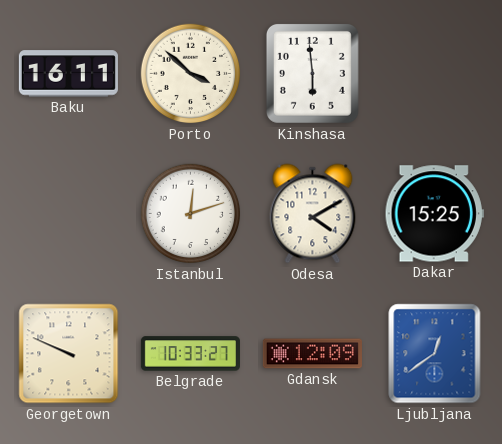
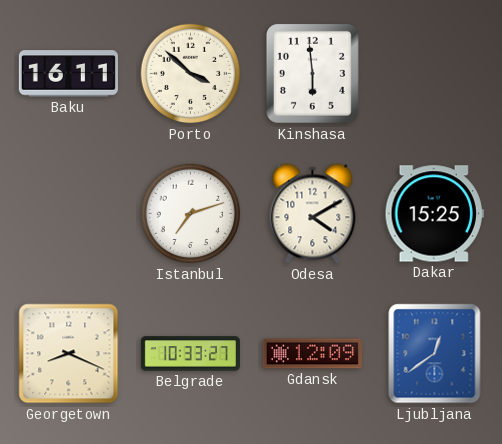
Istanbul: 12:12 -> 7:12 (191, 214)
Georgetown: 9:49 -> 8:19 (69, 354)
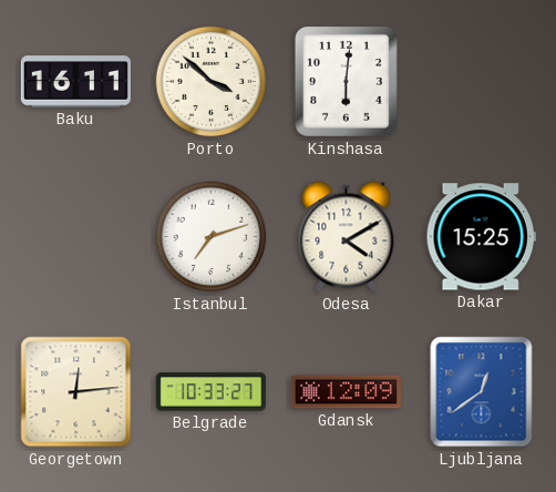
Kinshasa: 5:59 -> 6:01 (346, 81)
Georgetown: 8:19 -> 12:14 (76, 392)
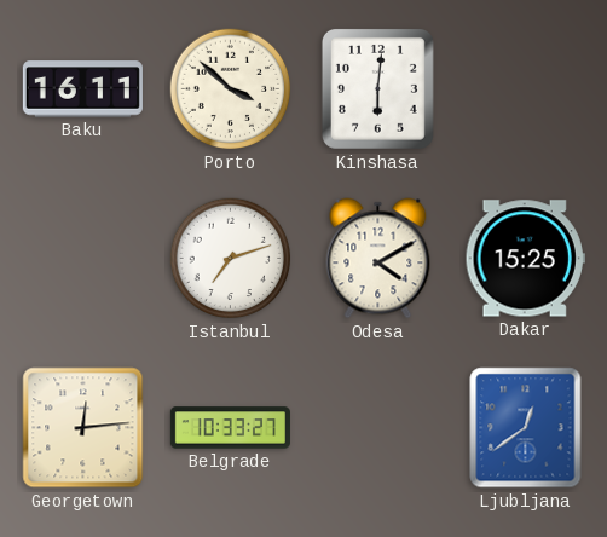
Gdansk: 12:09 -> none (346, 392)
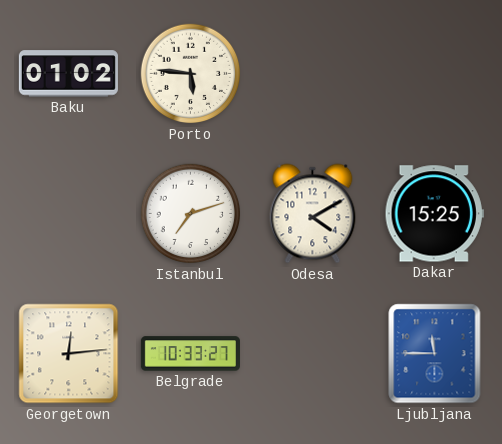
Baku: 16:11 -> 01:02 (68, 74)
Porto: 3:52 -> 5:46 (191, 74)
Kinshasa: 6:01 -> none (377, 88)
Ljubljana: 12:39 -> 11:45 (435, 354)
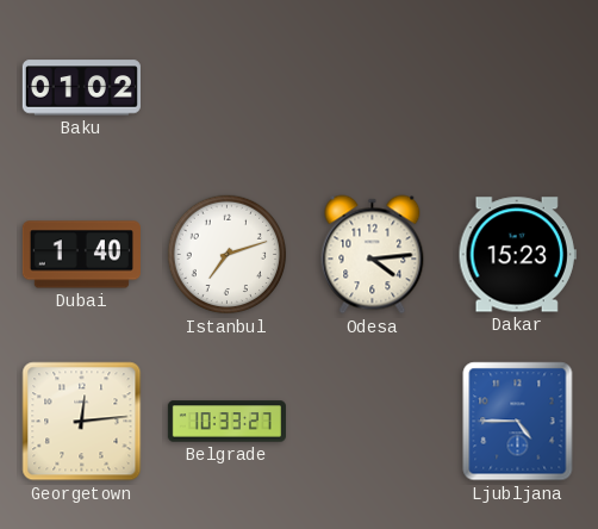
Porto: 5:46 -> none (191, 74)
Dubai: none -> 1:40 (81, 255)
Odesa: 4:10 -> 4:14 (373, 255)
Dakar: 15:25 -> 15:23 (517, 255)
Ljubljana: 11:45 -> 4:45 (518, 422)
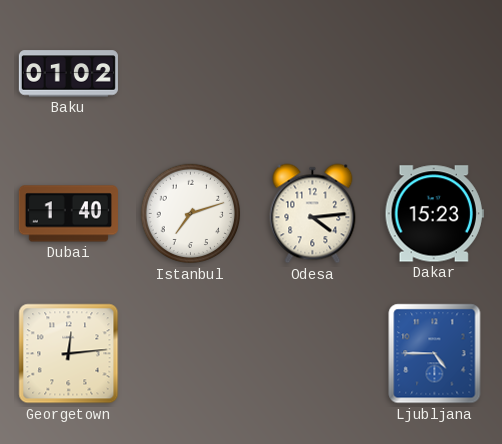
Belgrade: 10:33 -> none (226, 422)
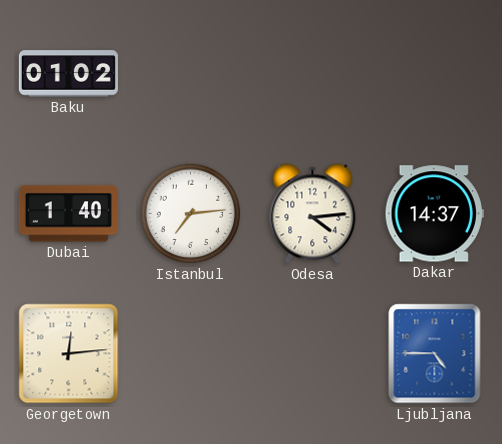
Istanbul: 7:12 -> 7:14 (191, 214)
Dakar: 15:23 -> 14:37 (434, 214)
